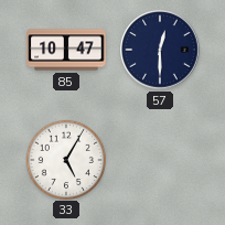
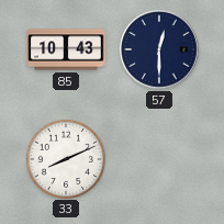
85: 10:47 -> 10:43 (66, 49)
33: 5:05 -> 8:11 (65, 158)
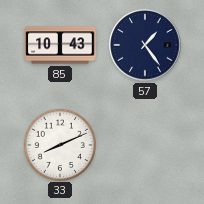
57: 12:30 -> 1:24 (145, 45)
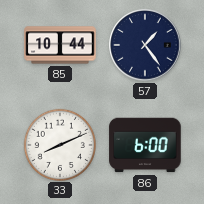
85: 10:43 -> 10:44 (60, 45)
86: none -> 6:00 (145, 145)
